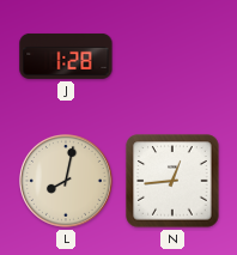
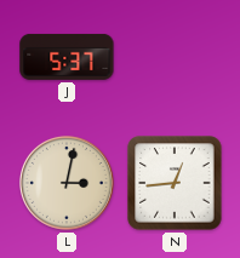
J: 1:28 -> 5:37 (67, 57)
L: 8:02 -> 3:02 (67, 183)
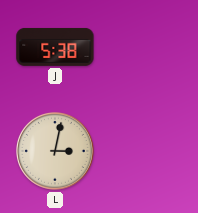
J: 5:37 -> 5:38 (55, 47)
N: 12:44 -> none (175, 183)
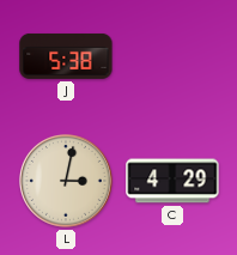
C: none -> 4:29 (172, 181)
